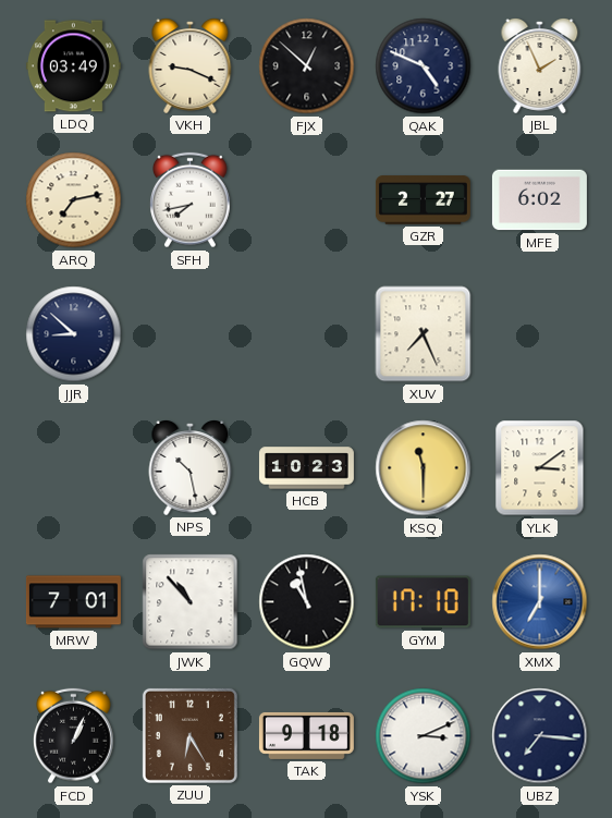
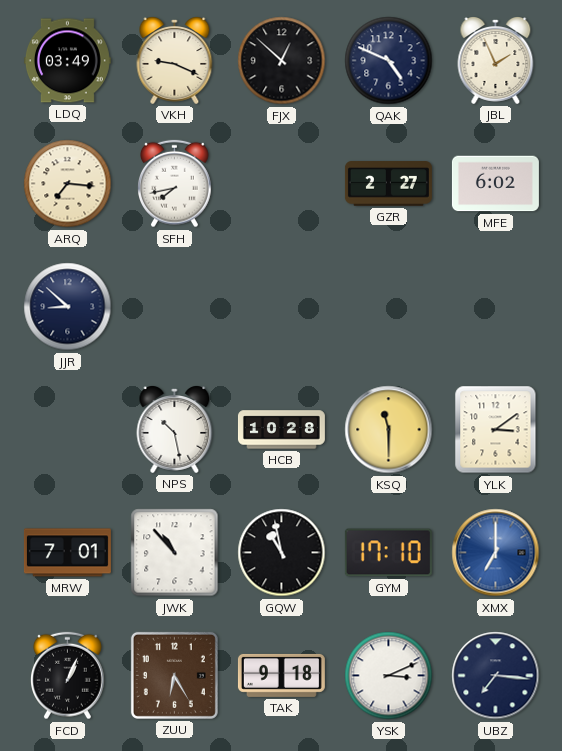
ARQ: 7:13 -> 7:16 (68, 184)
XUV: 7:26 -> none (424, 334)
HCB: 10:23 -> 10:28 (281, 430)
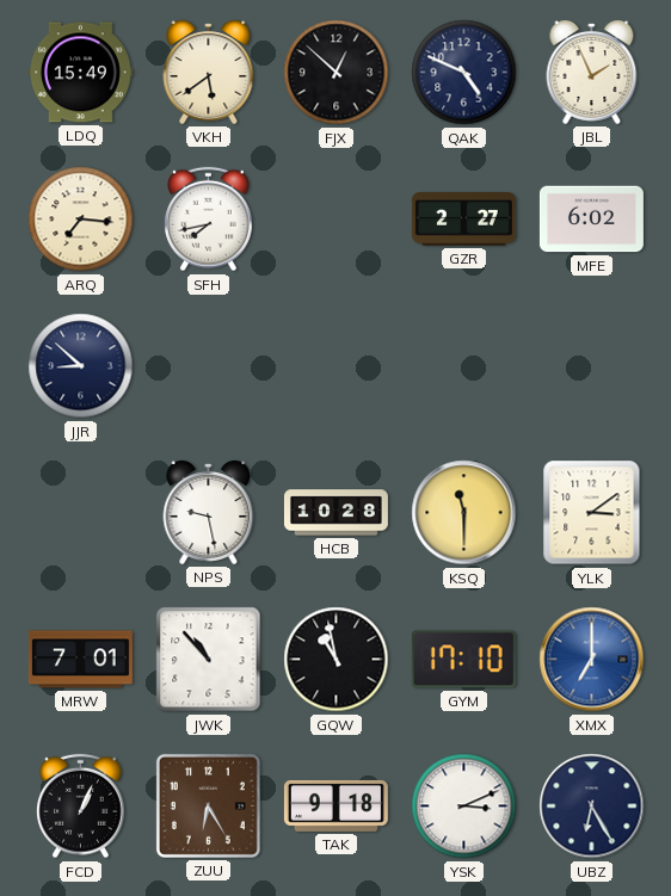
LDQ: 03:49 -> 15:49 (80, 73)
VKH: 9:19 -> 5:39 (209, 73)
NPS: 10:28 -> 9:28 (209, 513)
UBZ: 7:16 -> 6:25 (592, 807)
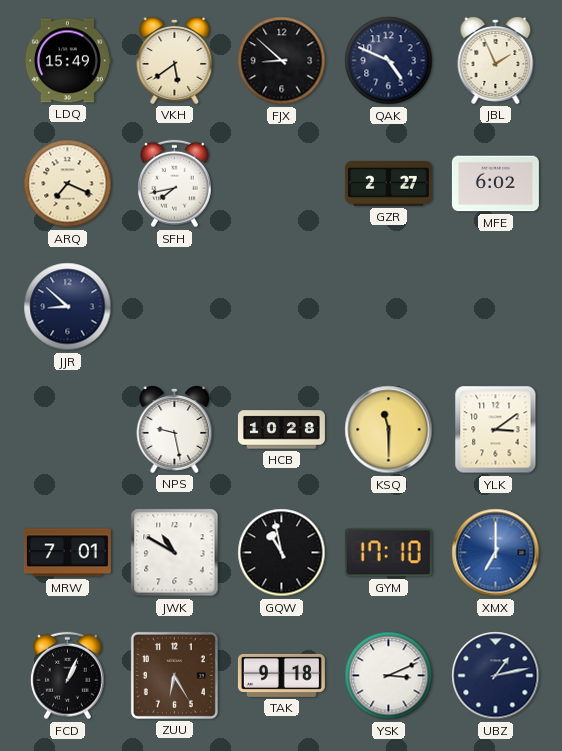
FJX: 12:52 -> 8:52 (282, 61)
ARQ: 7:16 -> 7:19 (68, 184)
JWK: 10:53 -> 10:50 (175, 553)
UBZ: 6:25 -> 1:13 (496, 676)
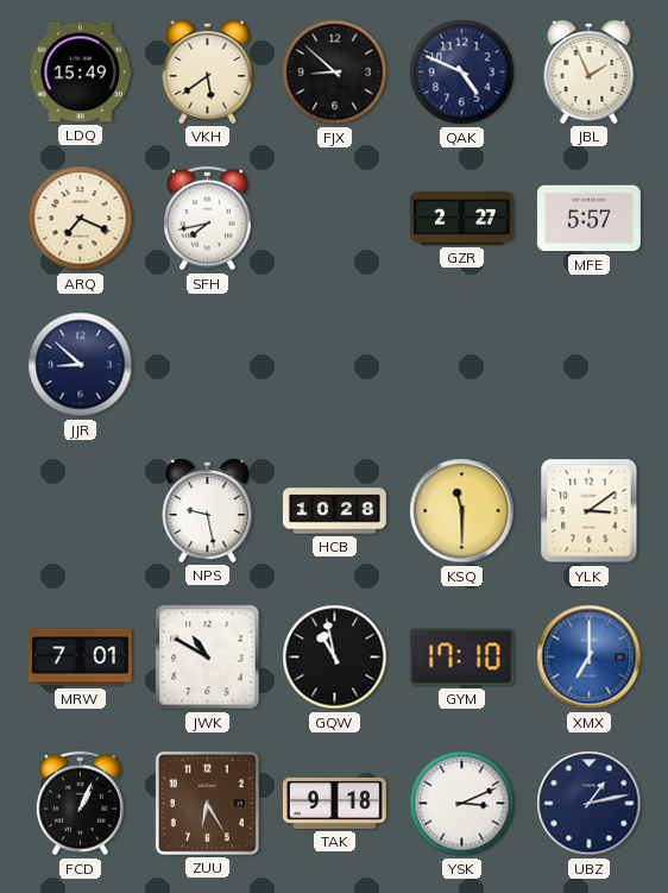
MFE: 6:02 -> 5:57 (588, 219)
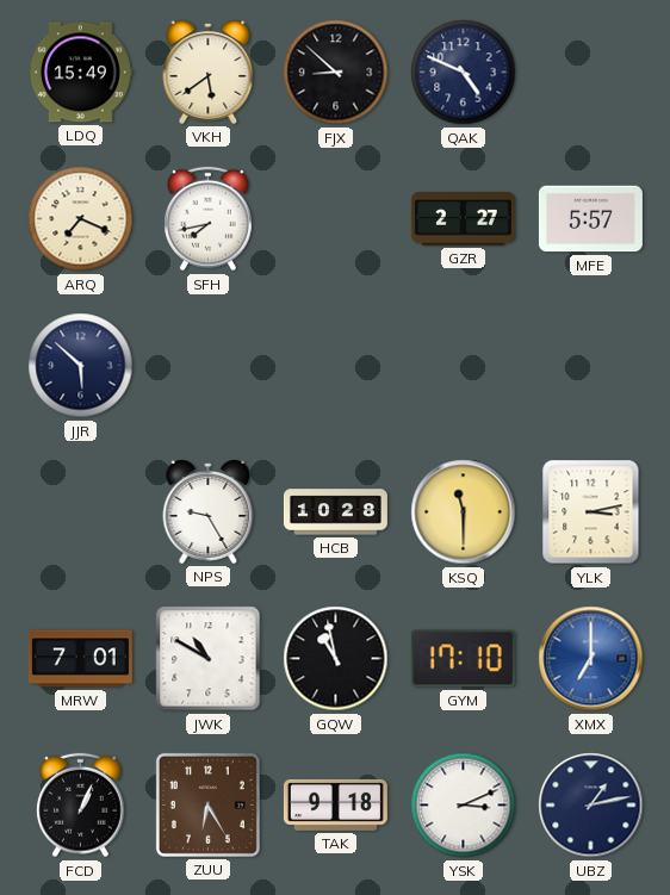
JBL: 1:56 -> none (590, 73)
JJR: 8:52 -> 5:52 (81, 366)
NPS: 9:28 -> 9:25 (209, 512)
YLK: 3:09 -> 3:13 (591, 512)
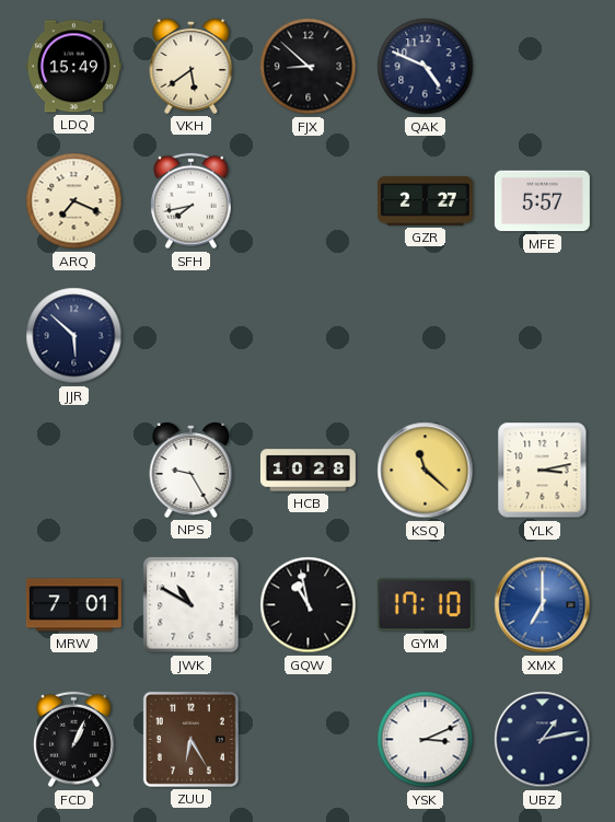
KSQ: 11:30 -> 11:22 (426, 471)
TAK: 9:18 -> none (335, 804)
